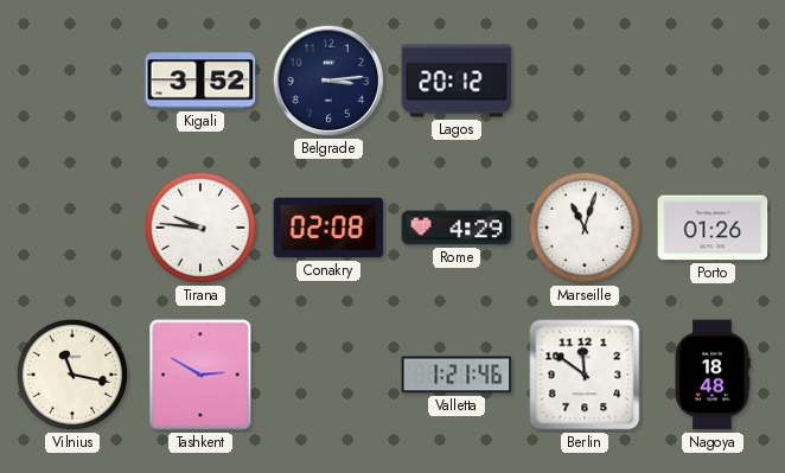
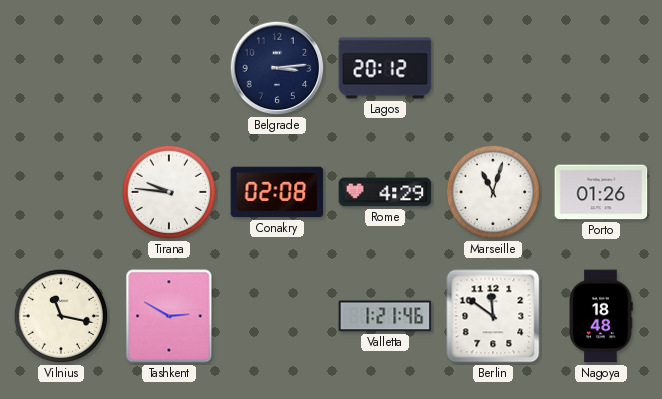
Kigali: 3:52 -> none (200, 81)
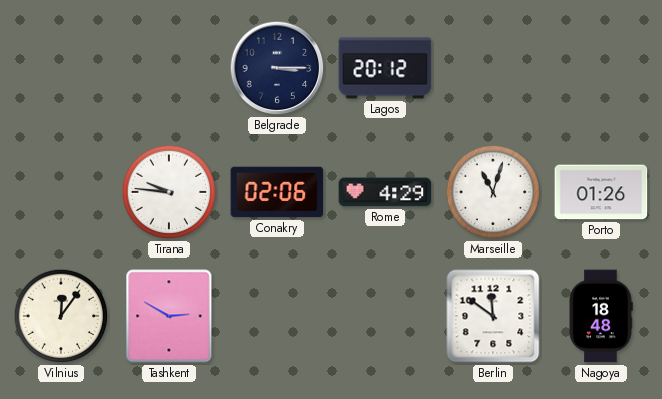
Belgrade: 3:14 -> 3:15 (277, 68)
Conakry: 02:08 -> 02:06 (277, 192)
Vilnius: 11:17 -> 12:06 (61, 316)
Valletta: 1:21 -> none (385, 316)
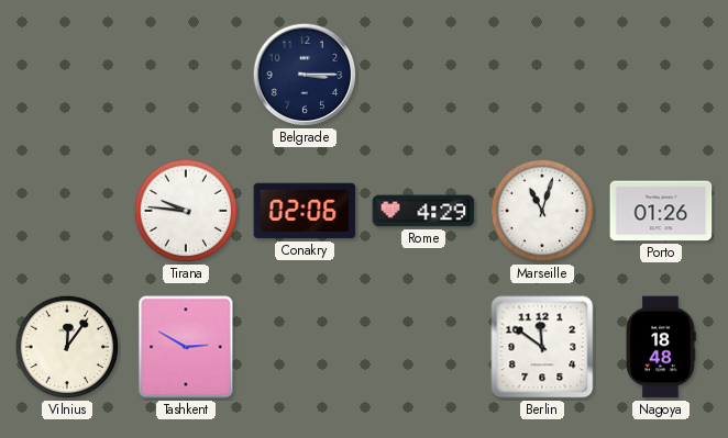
Lagos: 20:12 -> none (385, 68)
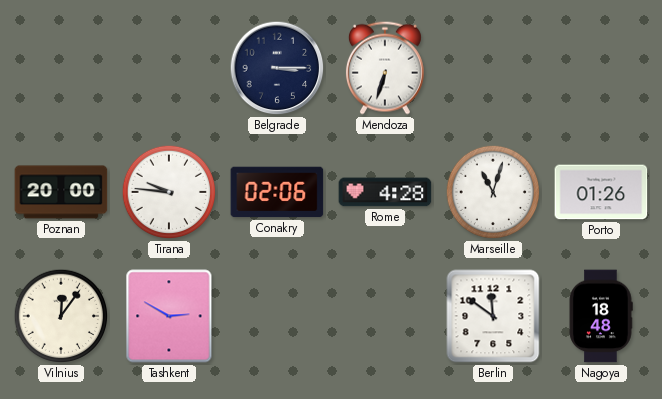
Mendoza: none -> 6:33 (385, 68)
Poznan: none -> 20:00 (61, 192)
Rome: 4:29 -> 4:28 (385, 192)
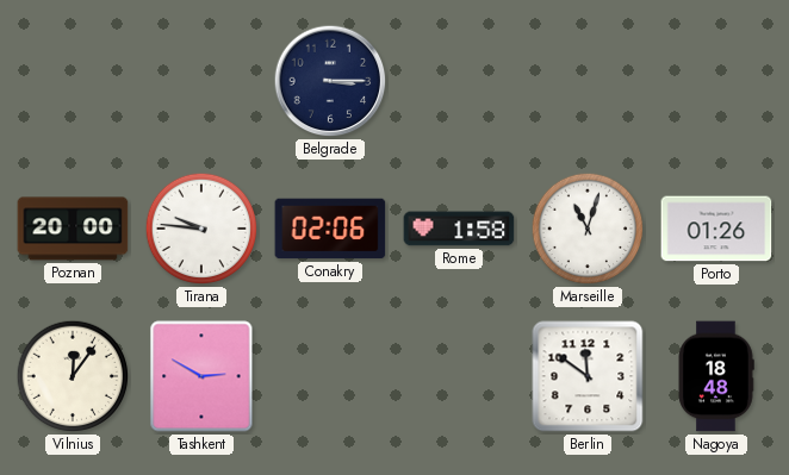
Mendoza: 6:33 -> none (385, 68)
Rome: 4:28 -> 1:58 (459, 229)
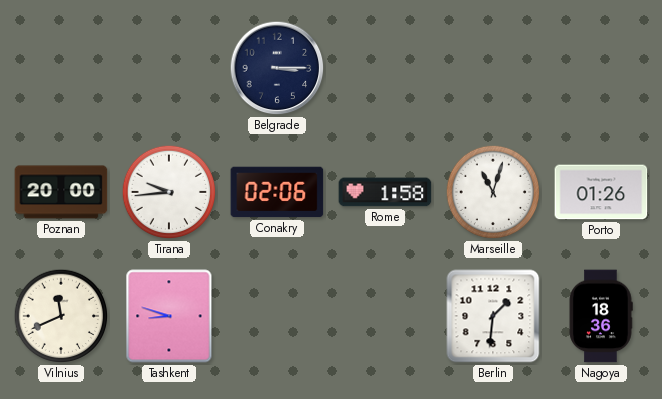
Tirana: 9:46 -> 9:44 (169, 192)
Vilnius: 12:06 -> 11:41 (61, 316)
Tashkent: 2:50 -> 8:48 (169, 316)
Berlin: 11:51 -> 1:31 (493, 316)
Nagoya: 18:48 -> 18:36 (601, 316)
